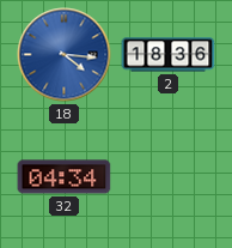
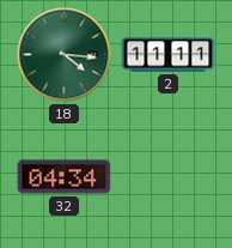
18 dial: blue -> green (65, 55)
2: 18:36 -> 11:11 (169, 55)
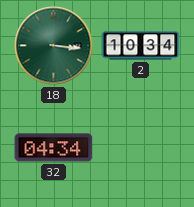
18: 4:16 -> 3:16 (54, 46)
2: 11:11 -> 10:34 (141, 46)
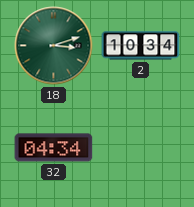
18: 3:16 -> 3:12 (54, 46)
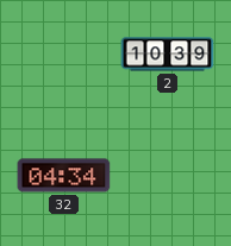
18: 3:12 -> none (54, 46)
2: 10:34 -> 10:39 (168, 55)
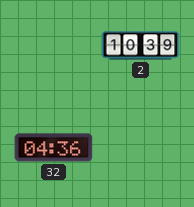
32: 04:34 -> 04:36 (54, 148)
